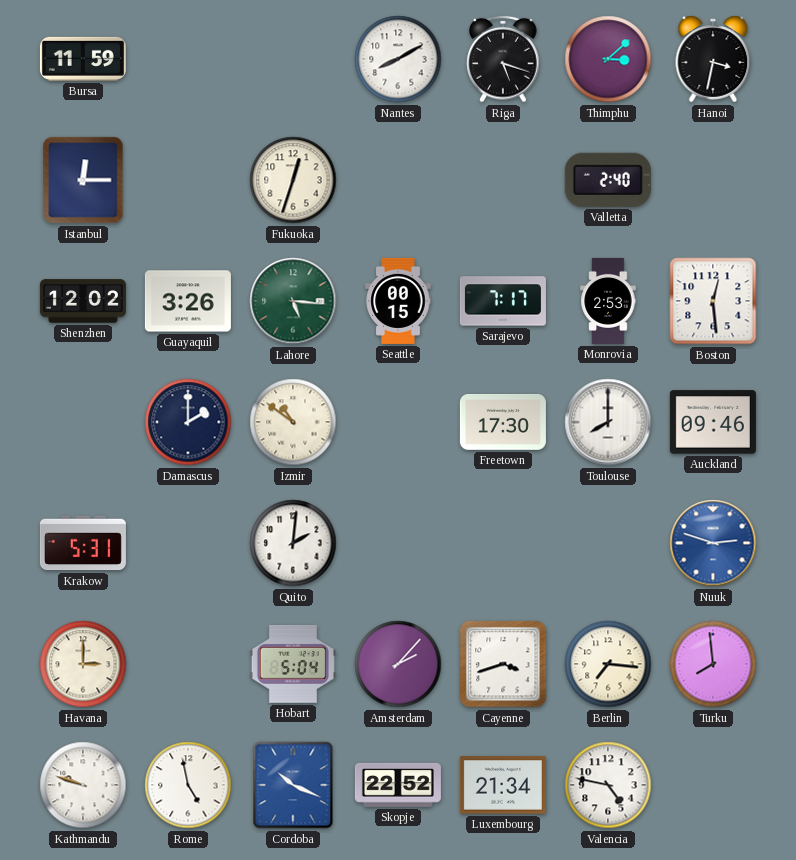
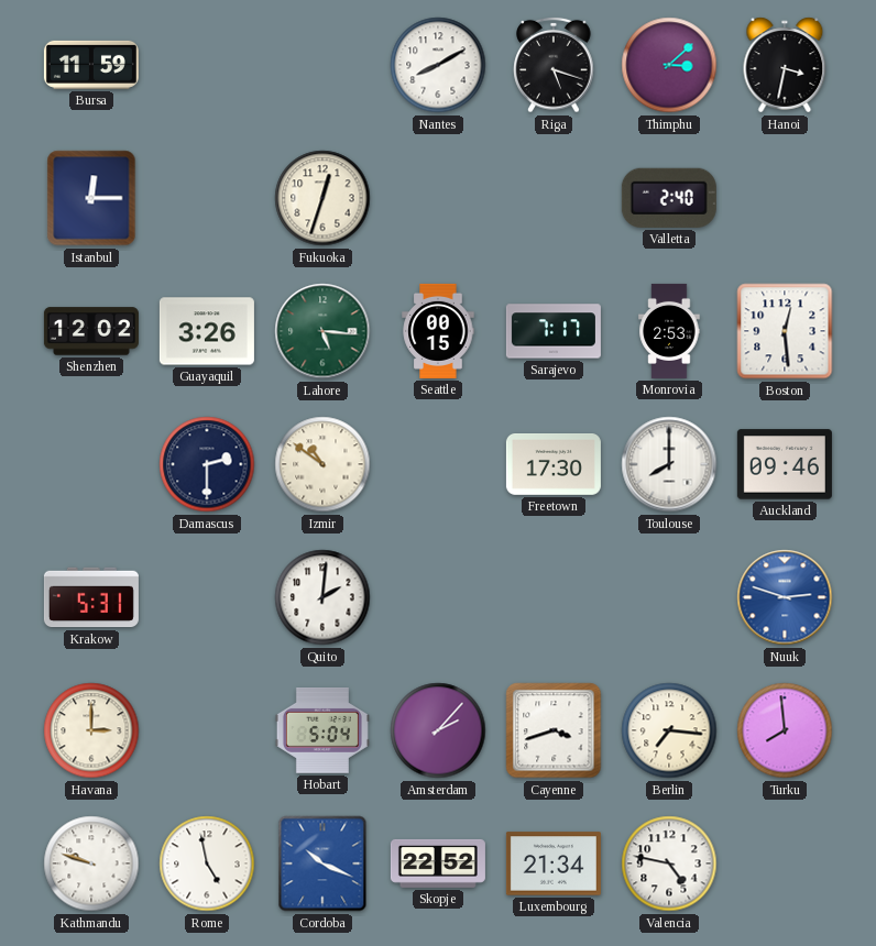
Damascus: 2:00 -> 2:30 (207, 464)
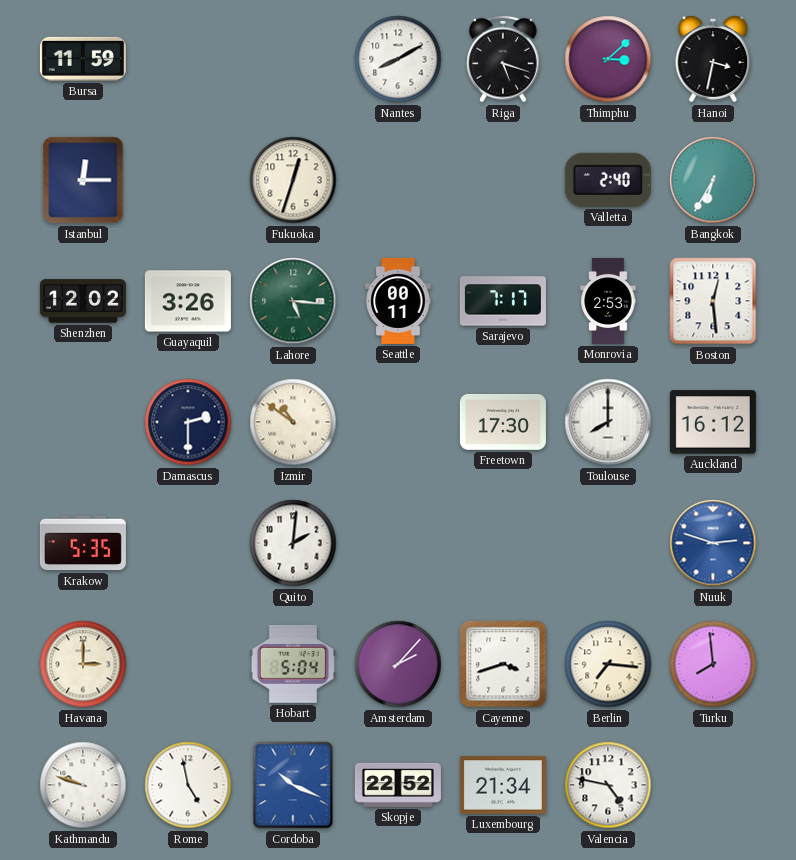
Bangkok: none -> 6:35 (713, 180)
Seattle: 00:15 -> 00:11 (398, 301)
Auckland: 09:46 -> 16:12 (713, 422)
Krakow: 5:31 -> 5:35 (83, 543)
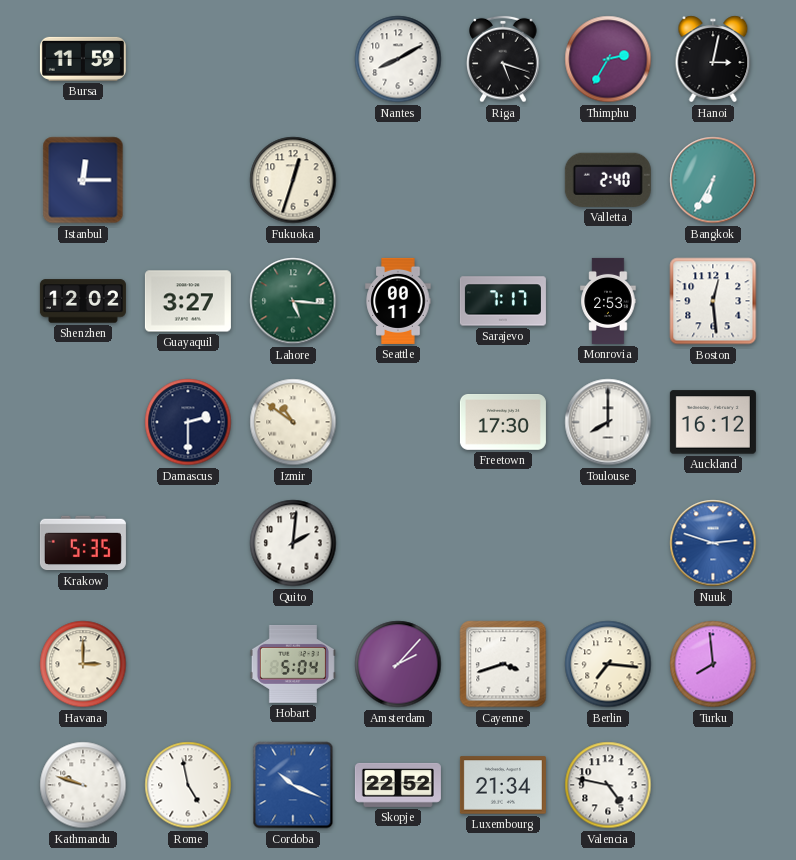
Thimphu: 3:08 -> 2:35 (608, 59)
Hanoi: 3:32 -> 3:02 (713, 59)
Guayaquil: 3:26 -> 3:27 (188, 301)
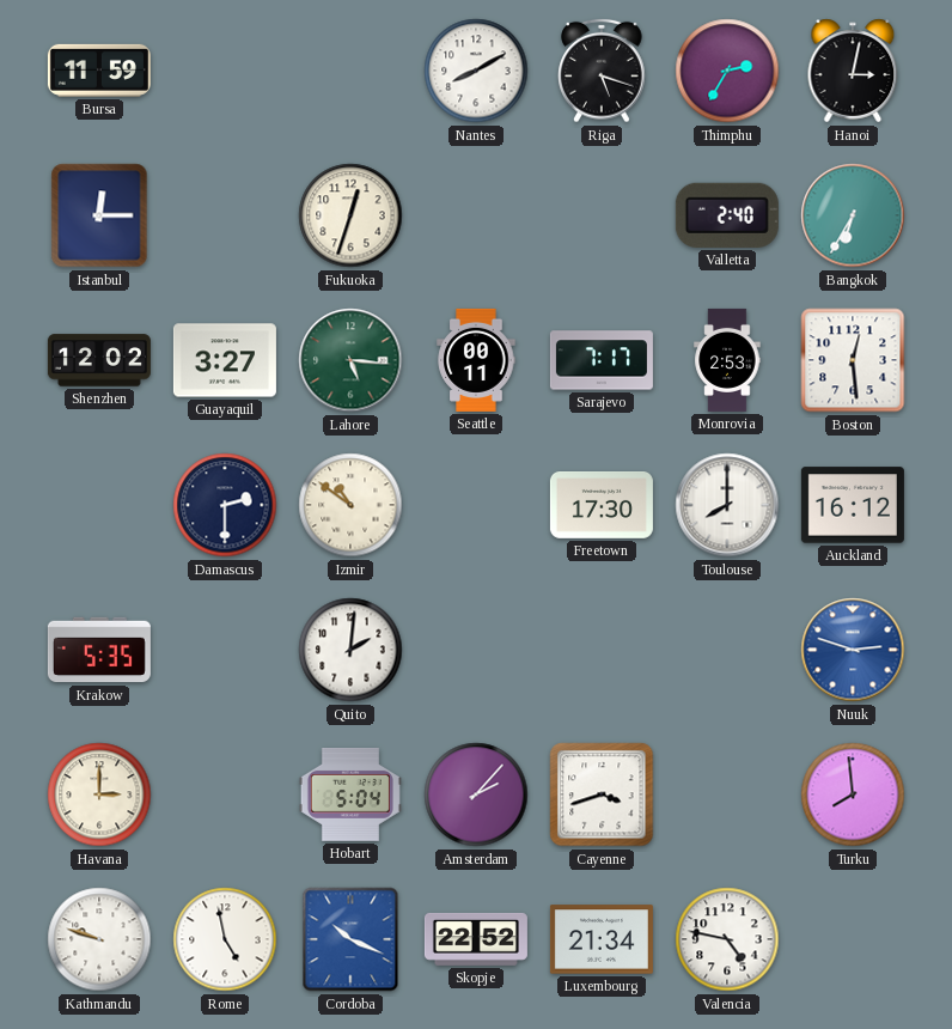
Berlin: 7:16 -> none (608, 664)
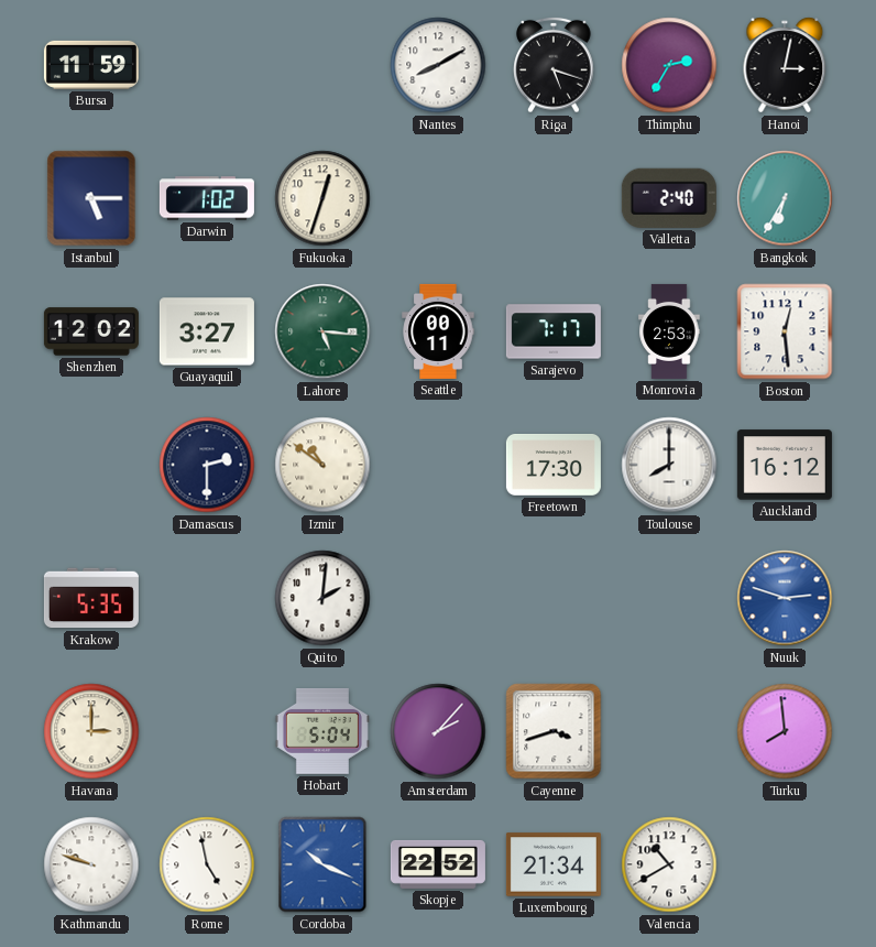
Istanbul: 12:15 -> 5:15 (91, 198)
Darwin: none -> 1:02 (207, 198)
Valencia: 4:47 -> 10:40 (669, 864)
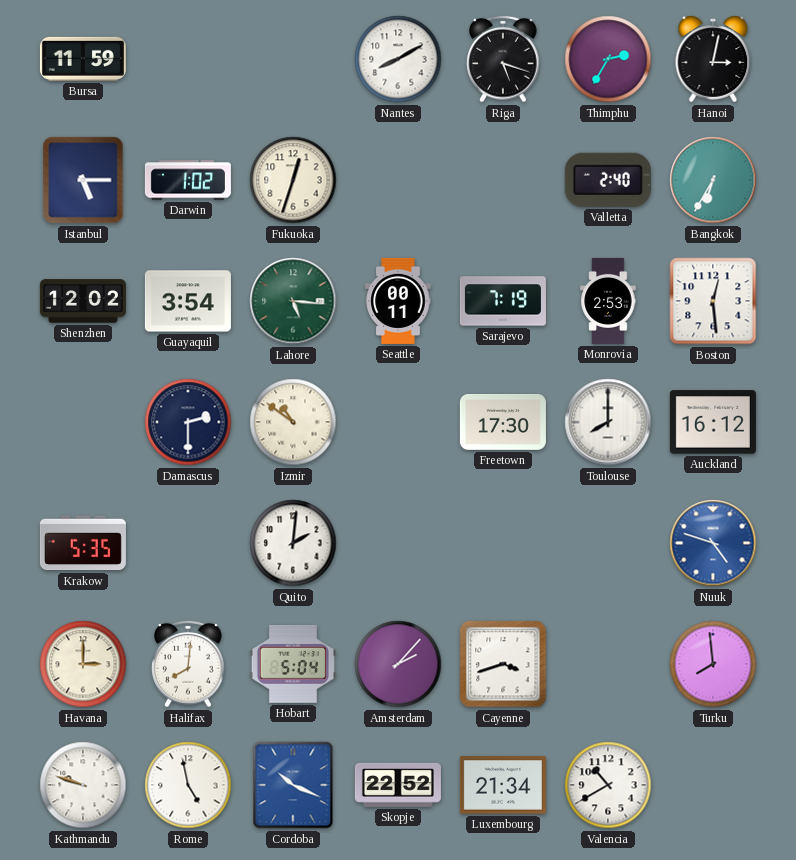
Guayaquil: 3:27 -> 3:54 (188, 301)
Sarajevo: 7:17 -> 7:19 (503, 301)
Nuuk: 2:48 -> 4:48 (713, 543)
Halifax: none -> 8:01 (188, 664)
